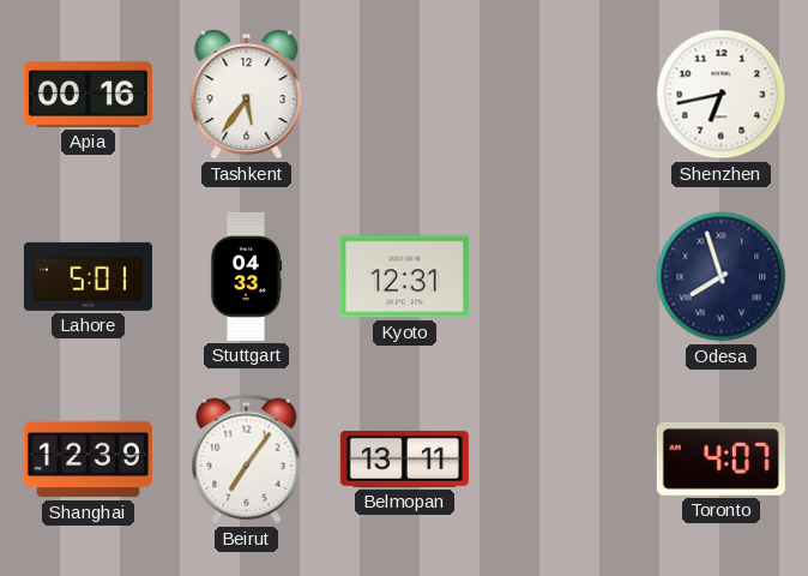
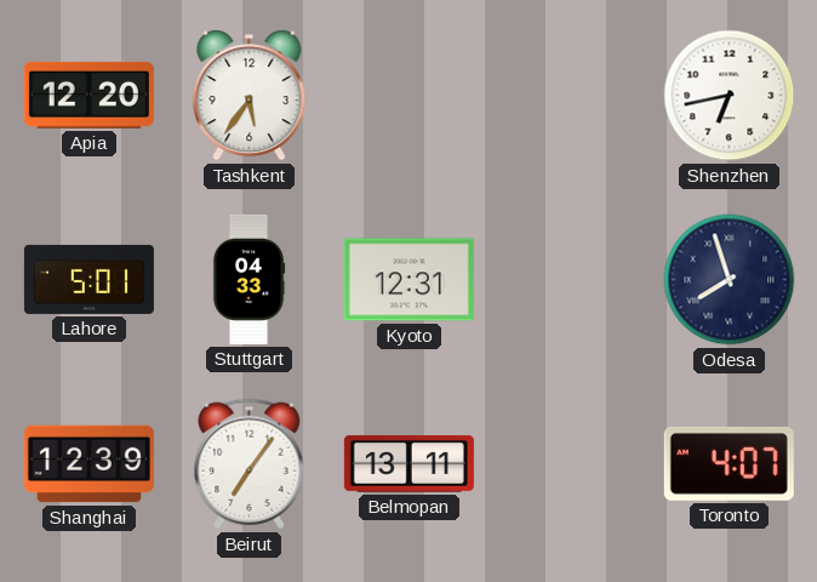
Apia: 00:16 -> 12:20 (88, 95)
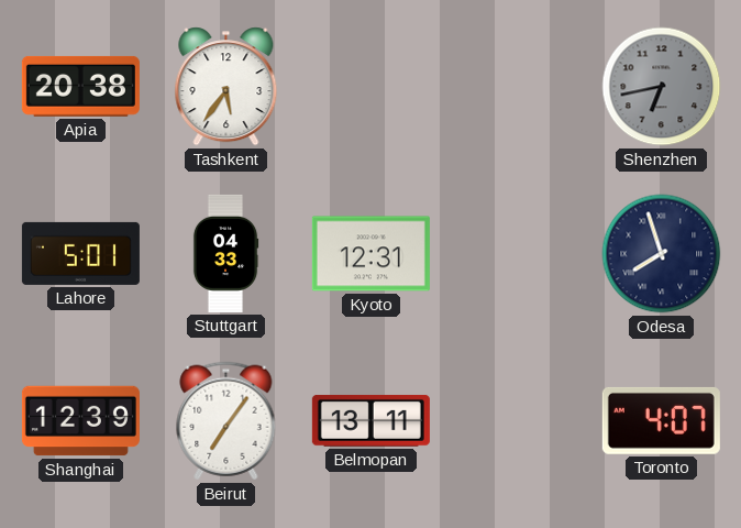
Apia: 12:20 -> 20:38 (80, 86)
Shenzhen dial: white -> grey (662, 87)
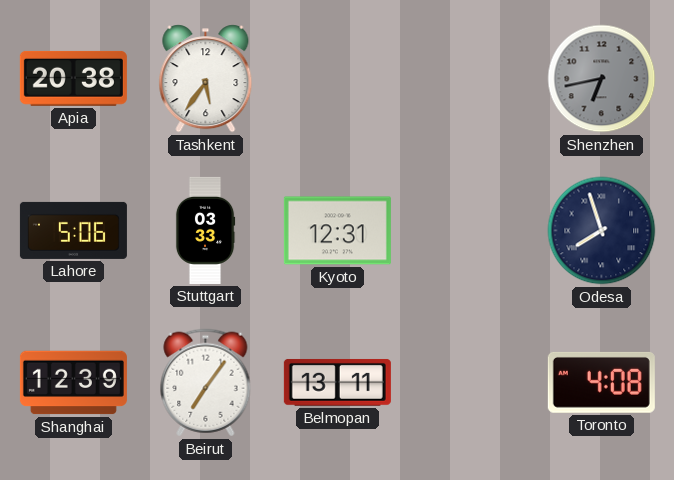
Lahore: 5:01 -> 5:06 (73, 230)
Stuttgart: 04:33 -> 03:33 (205, 230)
Toronto: 4:07 -> 4:08 (601, 382)
